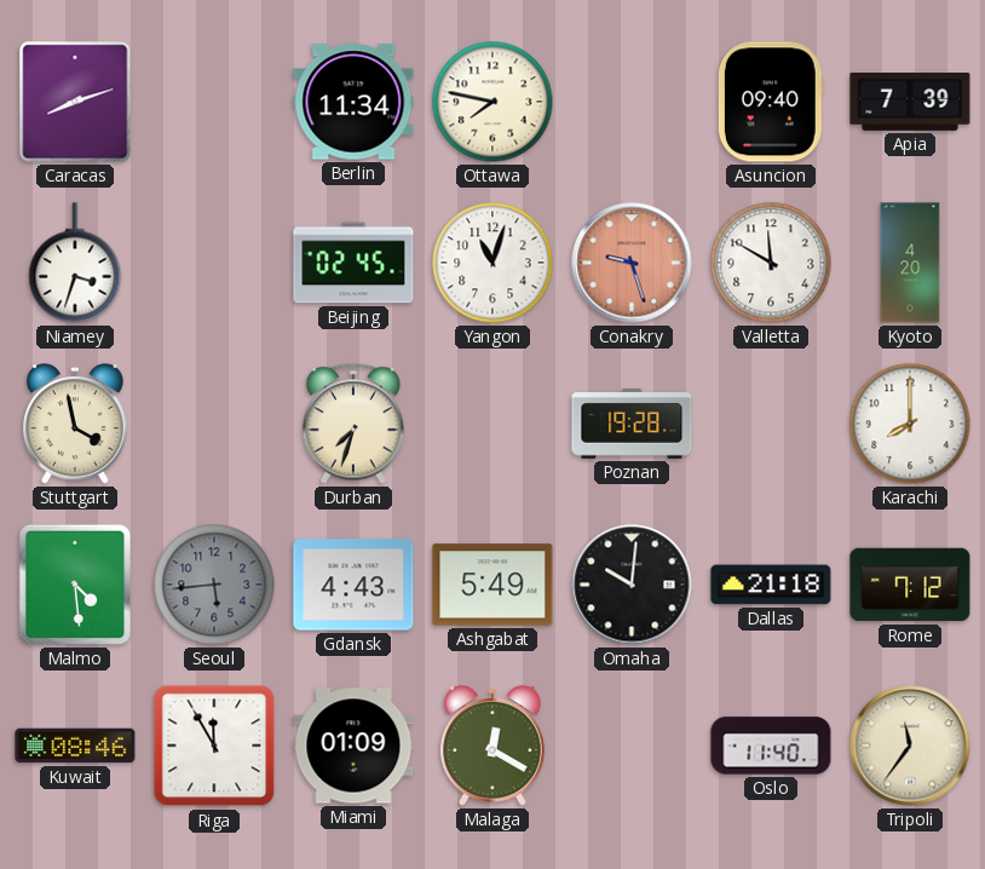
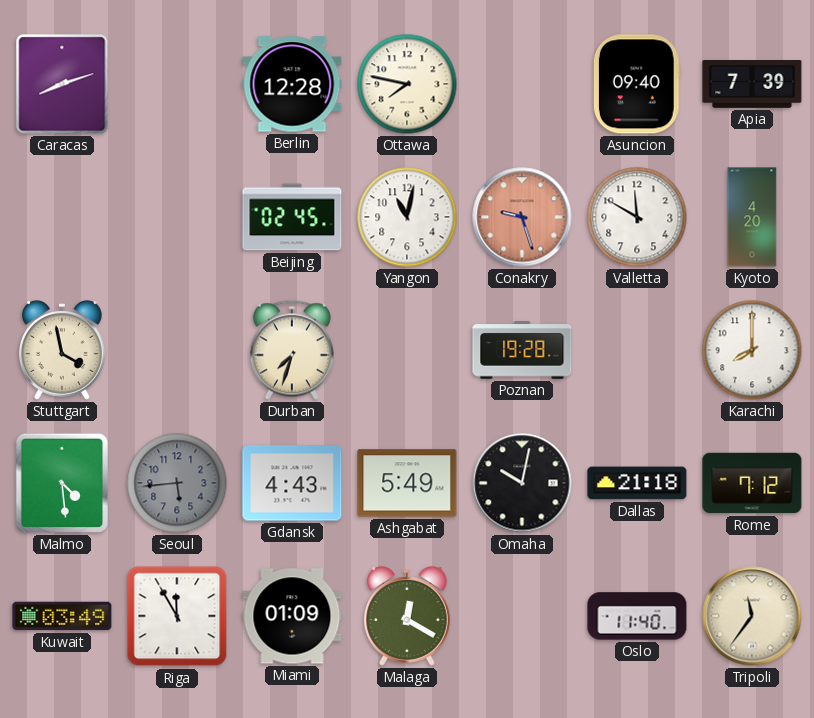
Berlin: 11:34 -> 12:28 (292, 84)
Niamey: 3:33 -> none (75, 263)
Yangon: 11:03 -> 11:02 (407, 217)
Omaha: 10:01 -> 10:02 (522, 483)
Kuwait: 08:46 -> 03:49 (62, 616)
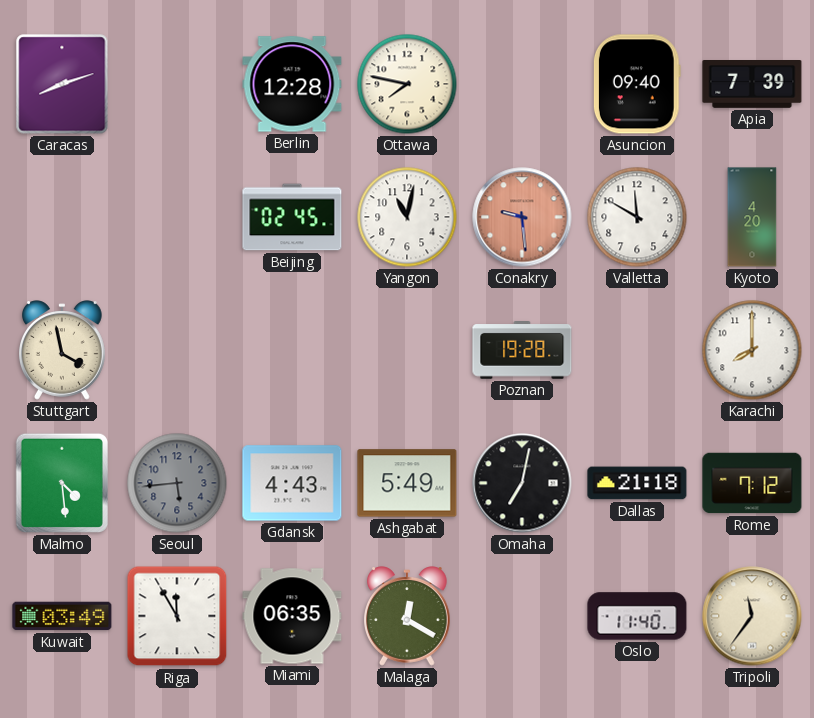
Conakry: 9:27 -> 9:29 (522, 217)
Durban: 7:33 -> none (292, 350)
Omaha: 10:02 -> 7:02 (522, 483)
Miami: 01:09 -> 06:35 (292, 616)
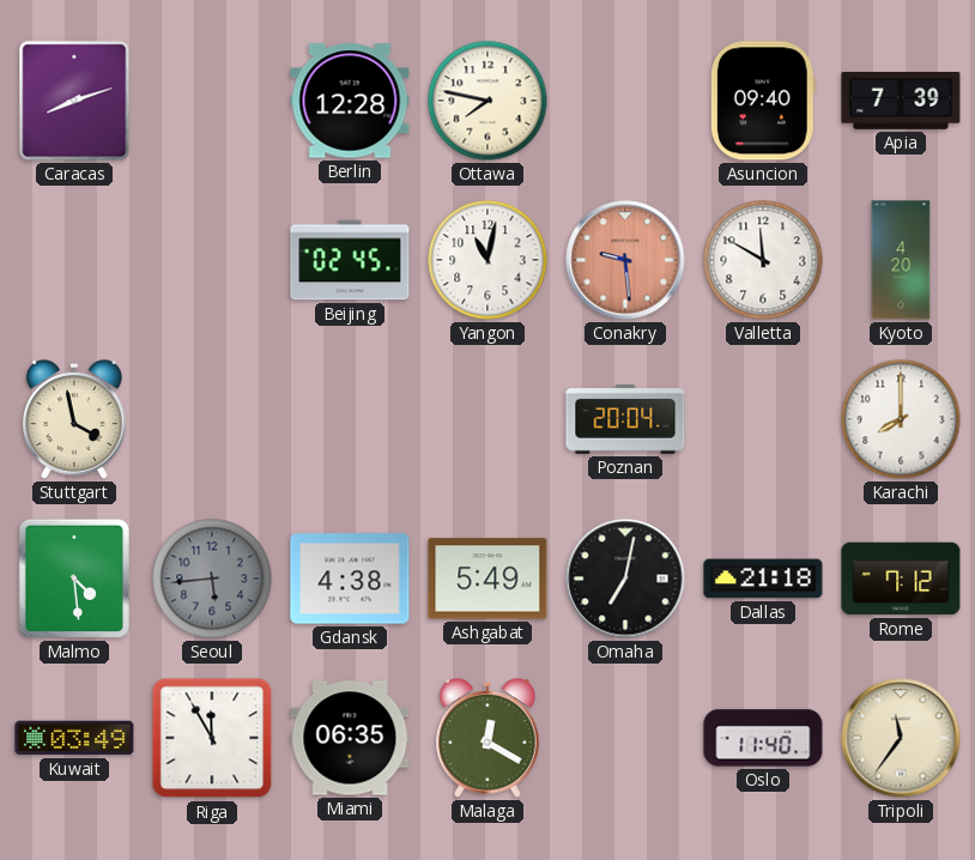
Poznan: 19:28 -> 20:04 (625, 420)
Gdansk: 4:43 -> 4:38 (350, 579)
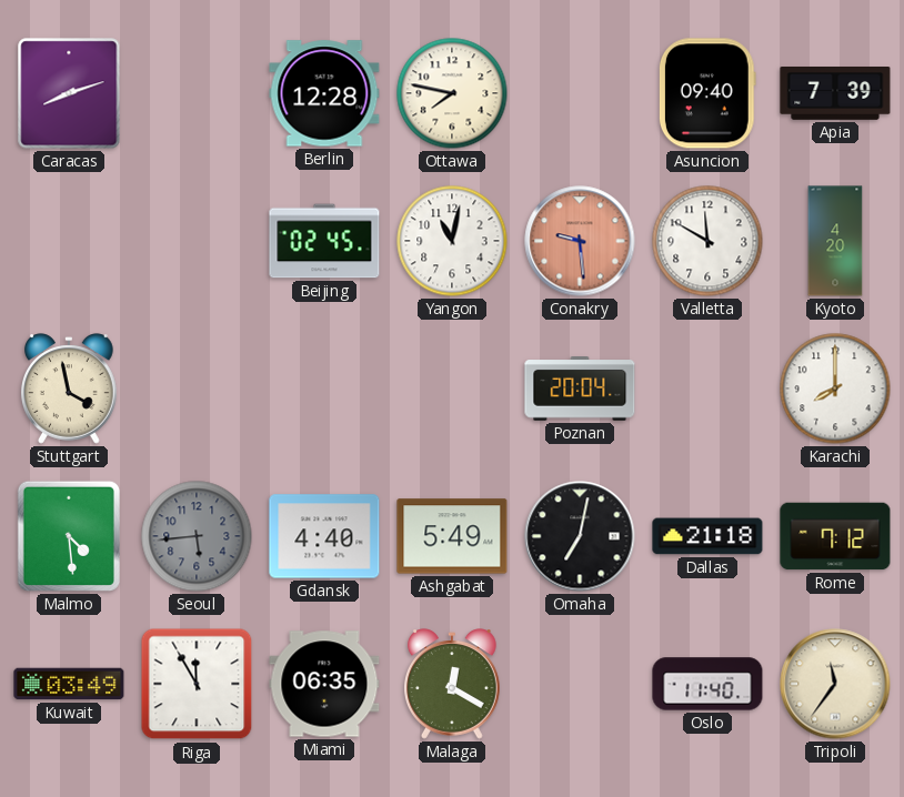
Gdansk: 4:38 -> 4:40 (324, 536)
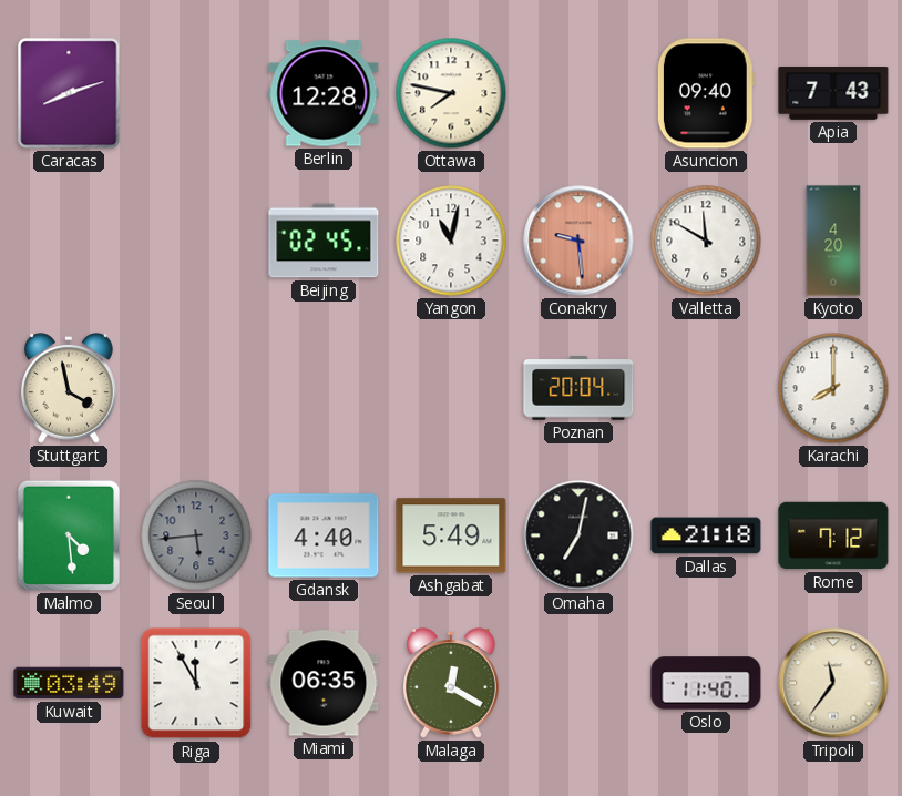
Apia: 7:39 -> 7:43 (833, 94)
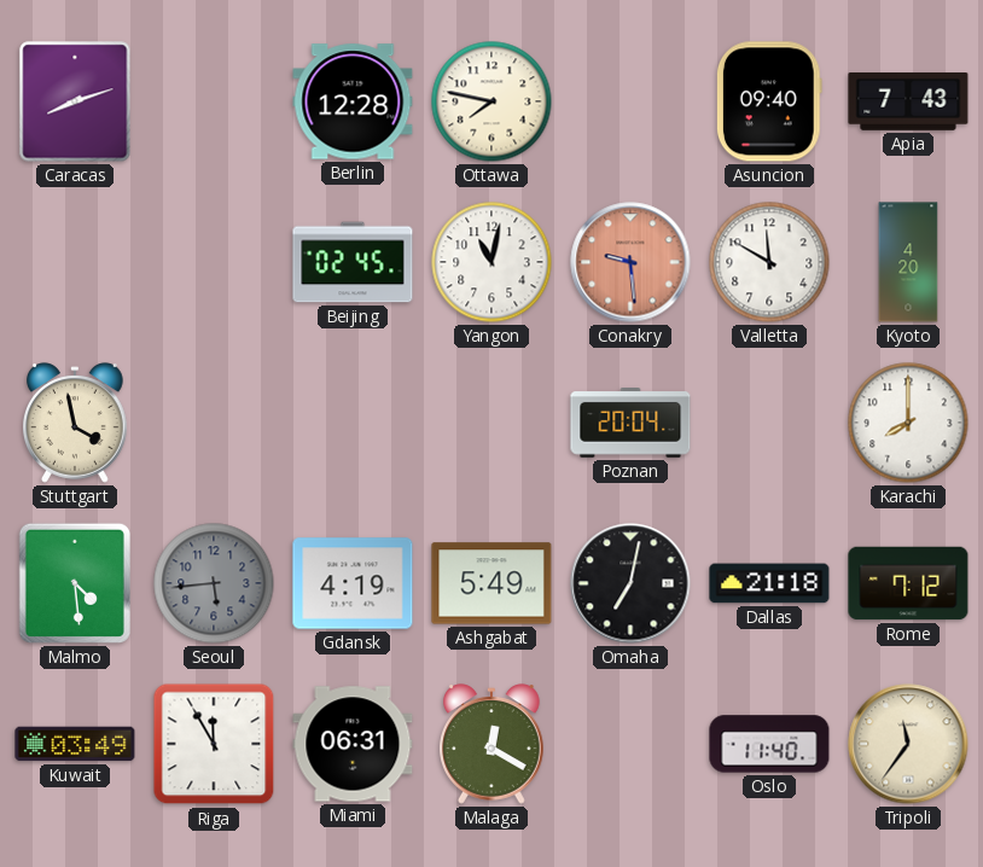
Gdansk: 4:40 -> 4:19 (353, 583)
Miami: 06:35 -> 06:31 (353, 744)
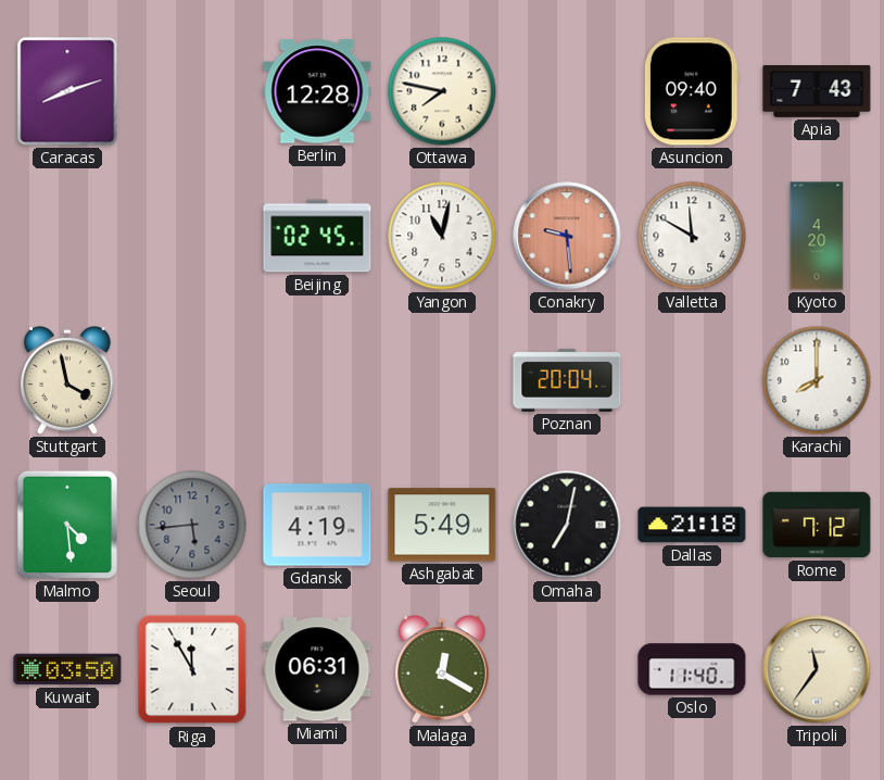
Kuwait: 03:49 -> 03:50 (67, 669)
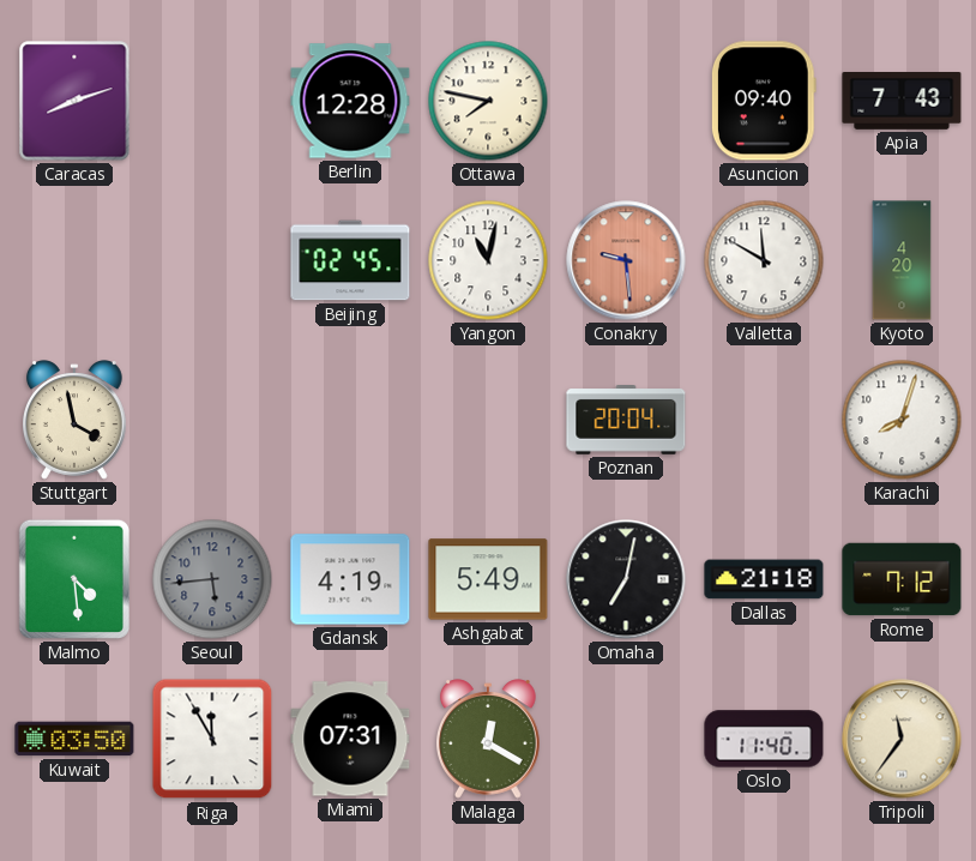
Karachi: 8:00 -> 8:03 (902, 420)
Miami: 06:31 -> 07:31 (350, 739)
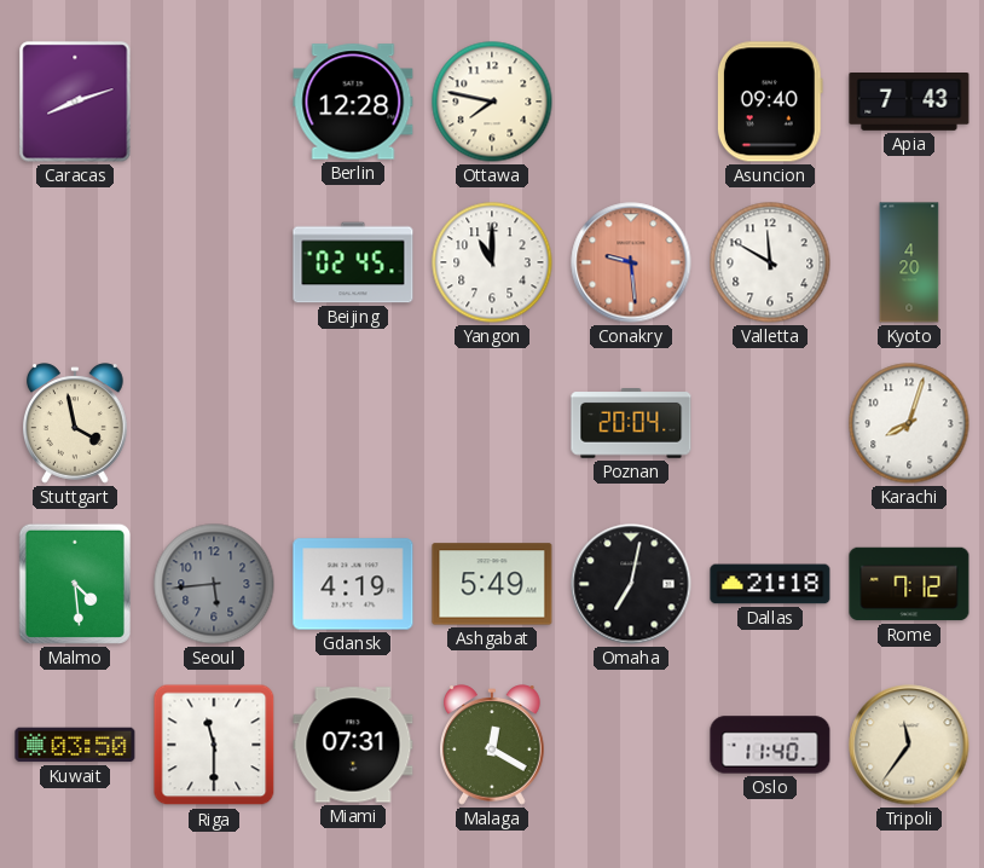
Yangon: 11:02 -> 11:00 (492, 262)
Riga: 11:55 -> 11:30 (214, 745)
